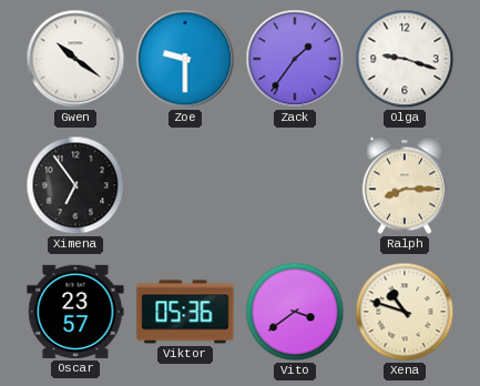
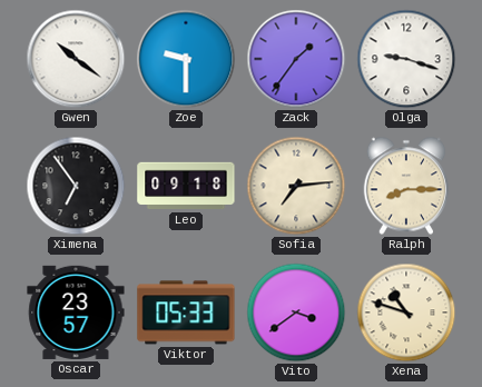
Leo: none -> 09:18 (186, 186)
Sofia: none -> 7:14 (296, 186)
Viktor: 05:36 -> 05:33 (186, 312)
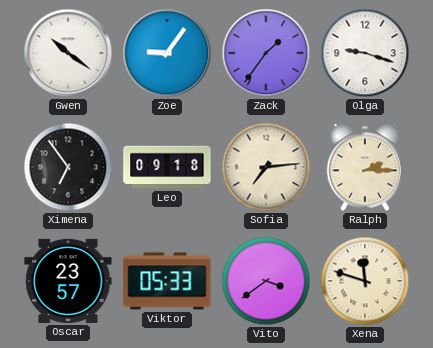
Zoe: 9:30 -> 9:06 (167, 53)
Ralph: 8:15 -> 2:15 (365, 167)
Xena: 10:48 -> 11:48 (365, 281)
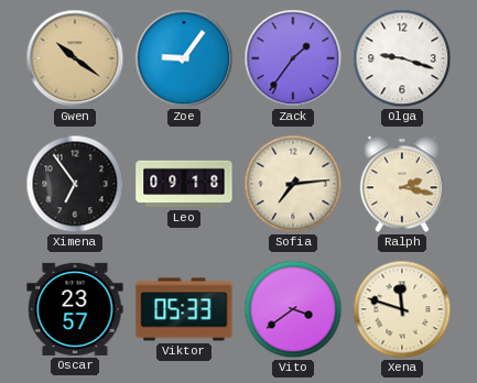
Gwen dial: white -> champagne (75, 58)
Ralph: 2:15 -> 2:17 (402, 184)
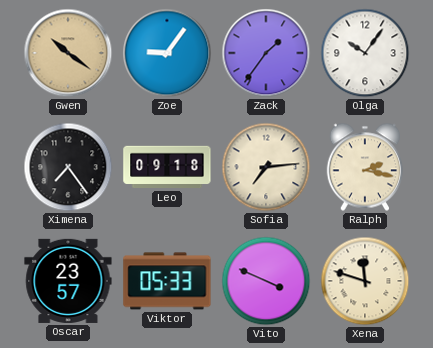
Olga: 9:18 -> 10:06 (365, 53)
Ximena: 6:54 -> 7:24 (68, 167)
Vito: 3:39 -> 3:49 (266, 281)
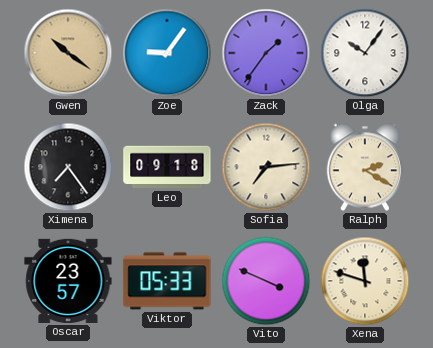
Ralph: 2:17 -> 2:20 (365, 167)
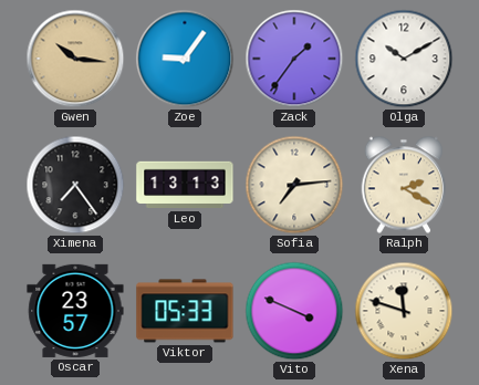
Gwen: 10:21 -> 10:16 (75, 59)
Olga: 10:06 -> 10:10 (404, 59)
Leo: 09:18 -> 13:13 (185, 185)
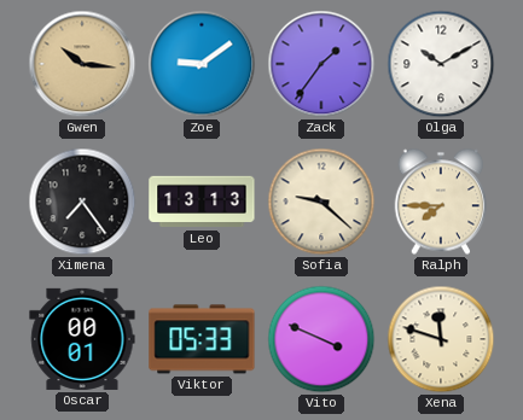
Zoe: 9:06 -> 9:09 (202, 64)
Sofia: 7:14 -> 9:22 (321, 202)
Ralph: 2:20 -> 7:45 (441, 202)
Oscar: 23:57 -> 00:01 (82, 339)
